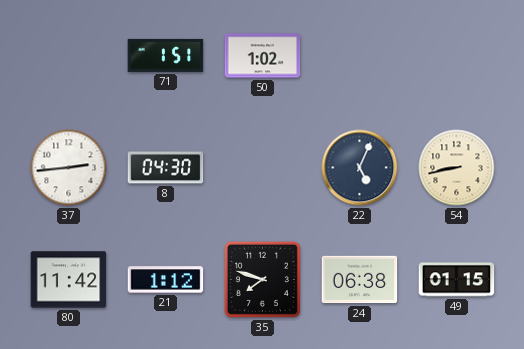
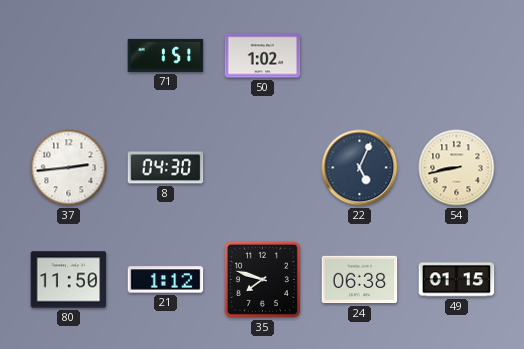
80: 11:42 -> 11:50 (69, 280)
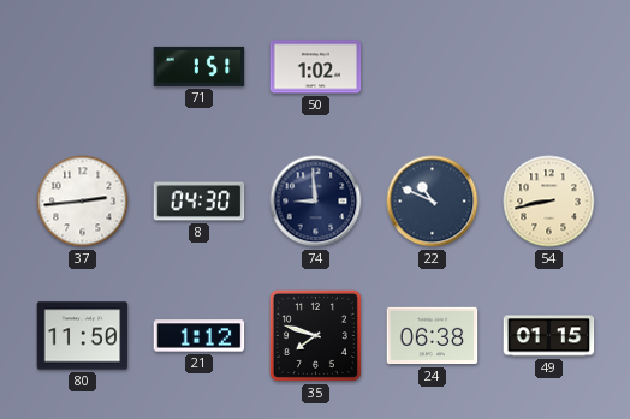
74: none -> 8:59 (316, 202)
22: 5:04 -> 10:49 (433, 202)
